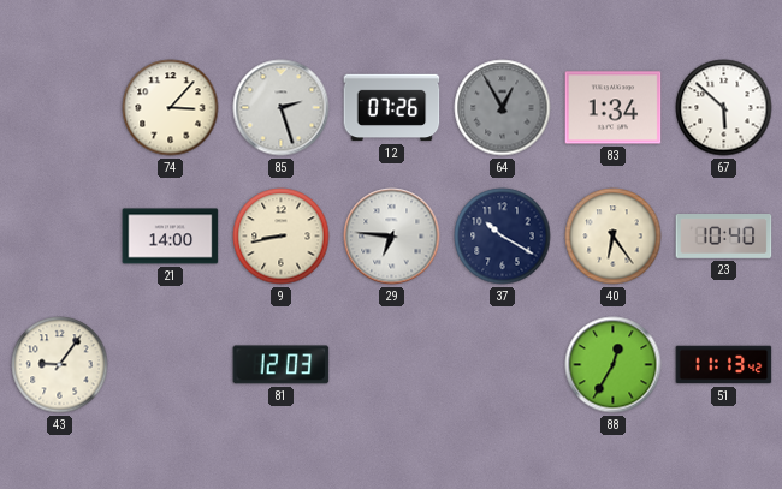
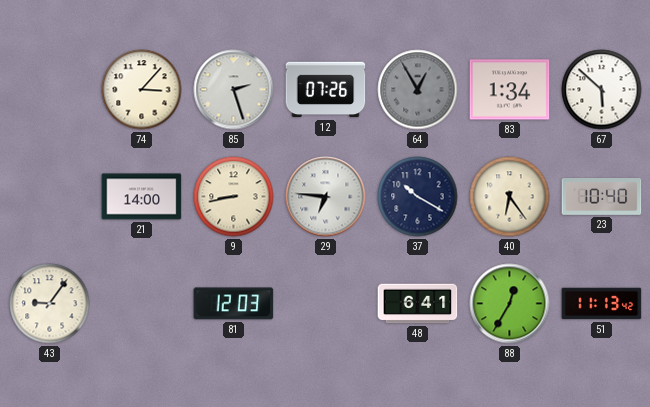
48: none -> 6:41 (418, 304)
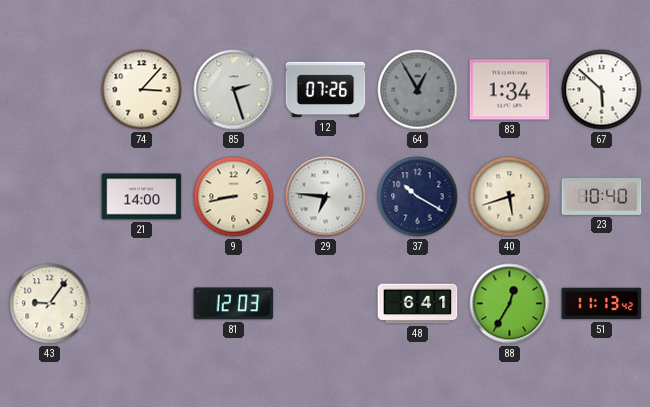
40: 6:24 -> 5:42 (510, 197)
